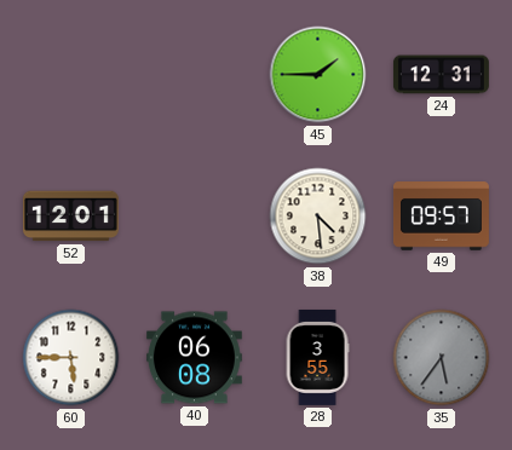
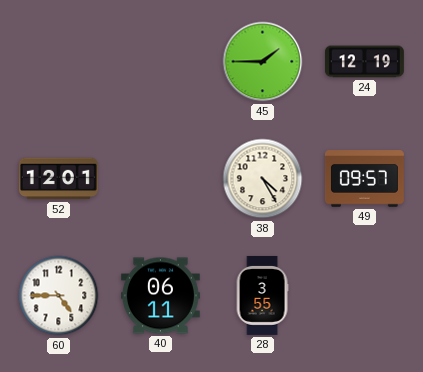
24: 12:31 -> 12:19 (364, 62)
38: 4:29 -> 4:25 (263, 179)
60: 5:45 -> 4:45 (59, 296)
40: 06:08 -> 06:11 (160, 296)
35: 5:36 -> none (442, 358)
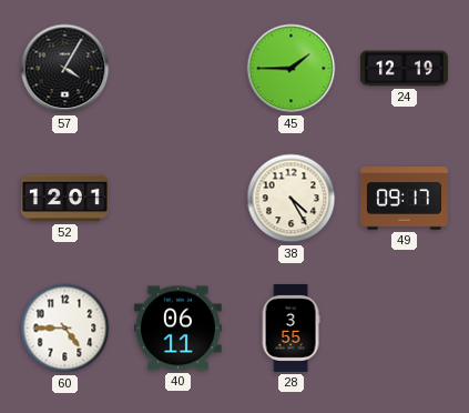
57: none -> 4:05 (65, 69)
49: 09:57 -> 09:17 (404, 199)
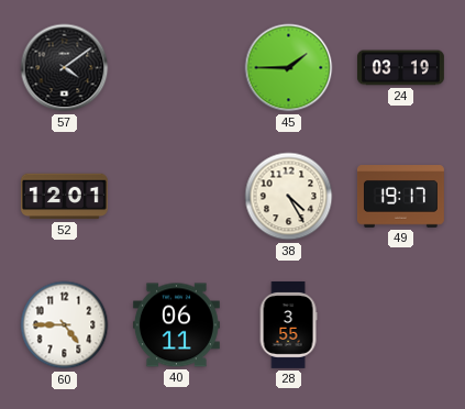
57: 4:05 -> 4:09 (65, 68)
24: 12:19 -> 03:19 (400, 68)
49: 09:17 -> 19:17 (400, 197)
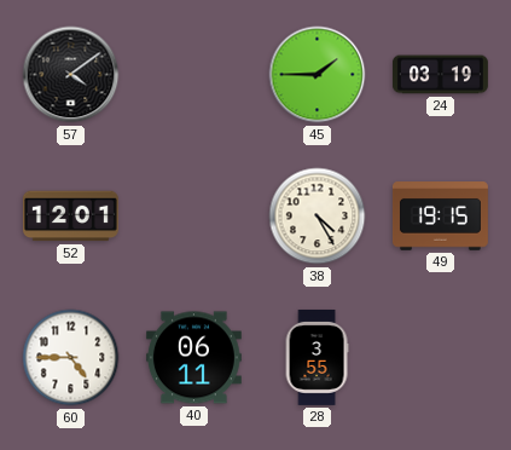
49: 19:17 -> 19:15 (440, 217)
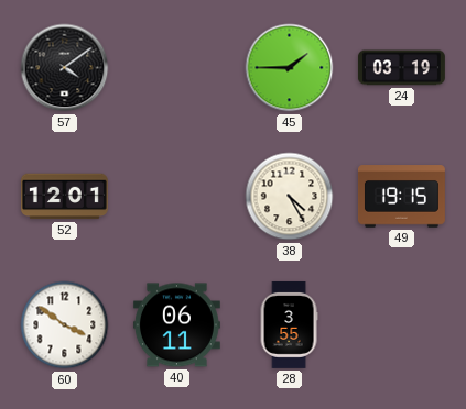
60: 4:45 -> 3:51 (65, 325)
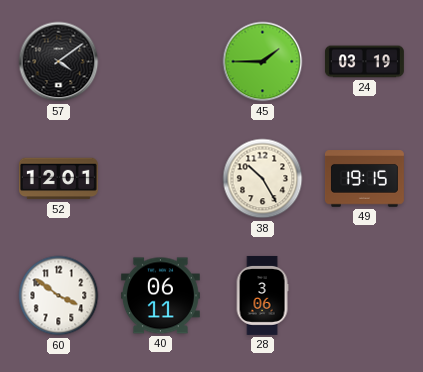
38: 4:25 -> 10:25 (263, 179)
28: 3:55 -> 3:06 (262, 295)
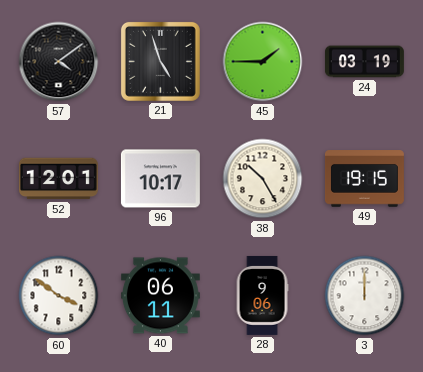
21: none -> 4:57 (160, 61)
96: none -> 10:17 (160, 179)
28: 3:06 -> 9:06 (262, 295)
3: none -> 12:00 (365, 296)
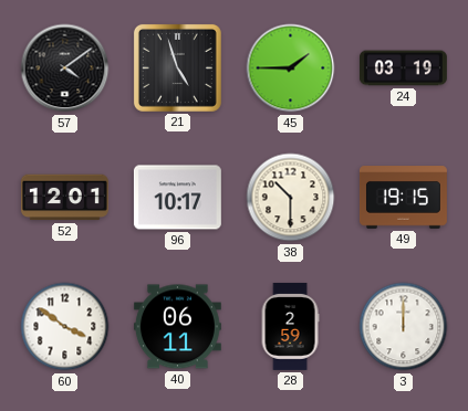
38: 10:25 -> 10:30 (291, 198)
28: 9:06 -> 2:59 (290, 326)
